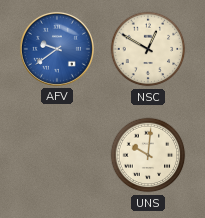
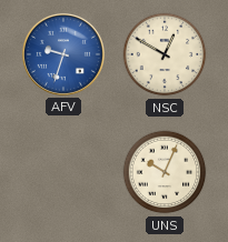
AFV: 9:39 -> 9:33 (63, 54)
UNS: 10:01 -> 10:04 (165, 172)
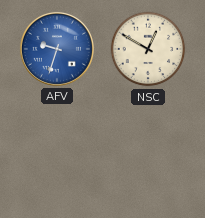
UNS: 10:04 -> none (165, 172)
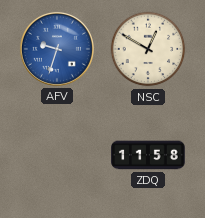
ZDQ: none -> 11:58 (148, 155)
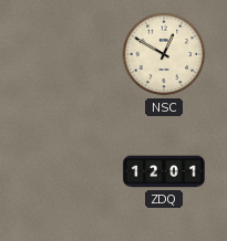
AFV: 9:33 -> none (57, 49)
ZDQ: 11:58 -> 12:01 (164, 171)
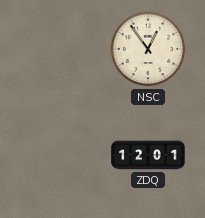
NSC: 12:50 -> 12:54 (148, 49)
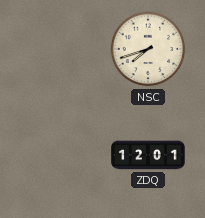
NSC: 12:54 -> 7:42 (148, 49)
